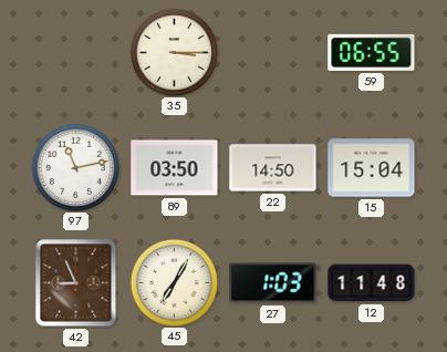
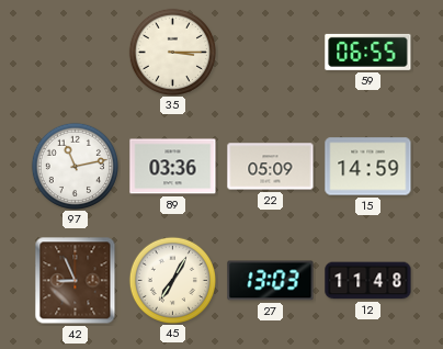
89: 03:50 -> 03:36 (173, 167)
22: 14:50 -> 05:09 (271, 167)
15: 15:04 -> 14:59 (368, 167)
27: 1:03 -> 13:03 (271, 281)
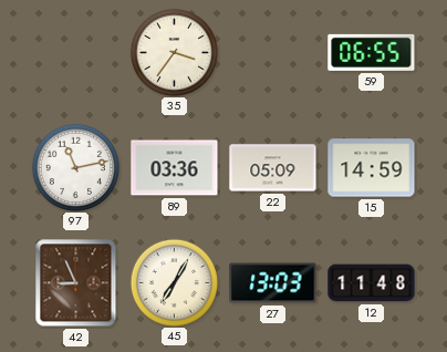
35: 3:15 -> 3:36 (174, 52)
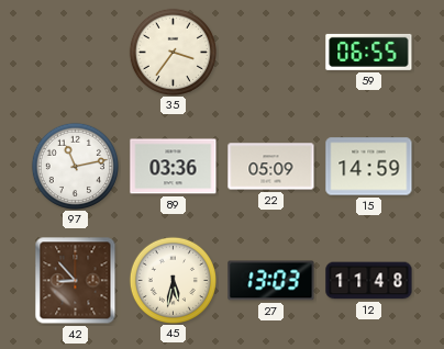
42: 8:56 -> 8:53 (76, 281)
45: 7:05 -> 5:32 (173, 280)
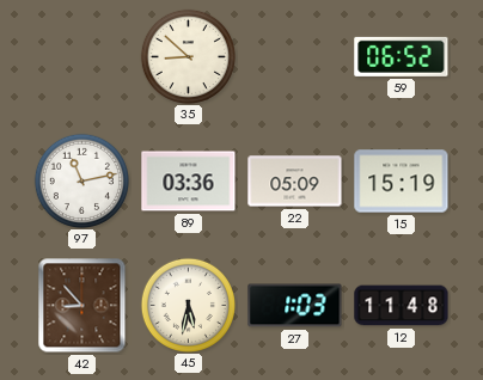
35: 3:36 -> 8:52 (188, 56)
59: 06:55 -> 06:52 (402, 56)
15: 14:59 -> 15:19 (402, 182)
27: 13:03 -> 1:03 (295, 306)
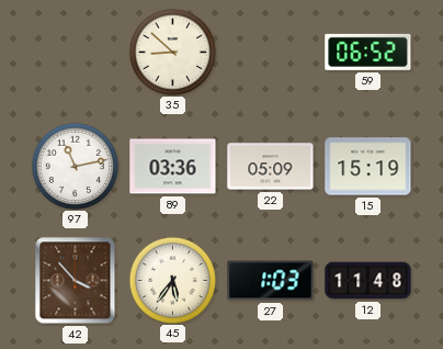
42: 8:53 -> 3:53 (76, 281)
45: 5:32 -> 5:36 (172, 280)
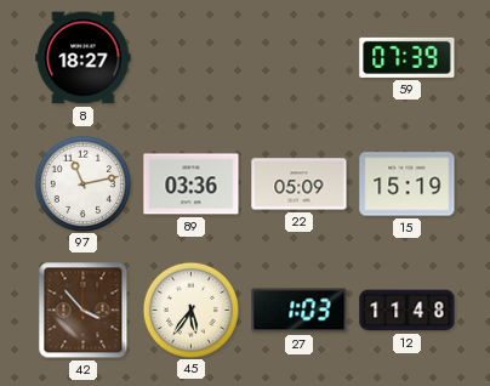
8: none -> 18:27 (84, 58)
35: 8:52 -> none (172, 52)
59: 06:52 -> 07:39 (408, 57)
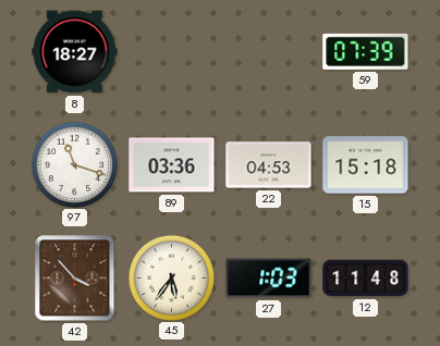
97: 11:13 -> 11:18 (74, 164)
22: 05:09 -> 04:53 (269, 165)
15: 15:19 -> 15:18 (366, 165)
